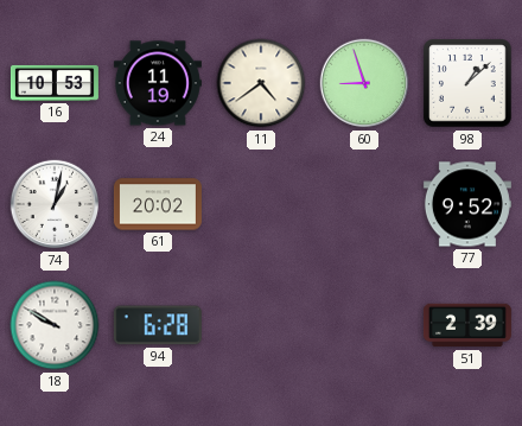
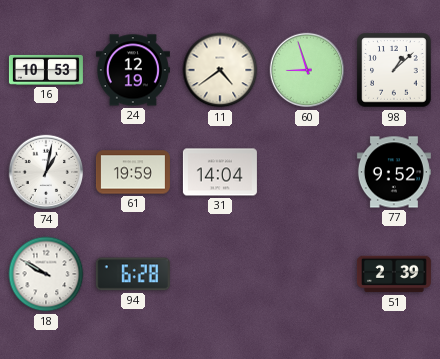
24: 11:19 -> 12:19 (133, 70)
61: 20:02 -> 19:59 (133, 172)
31: none -> 14:04 (220, 172)
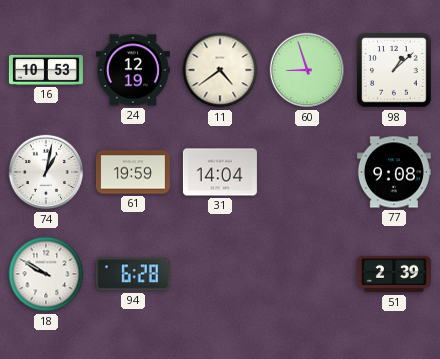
77: 9:52 -> 9:08 (394, 172)
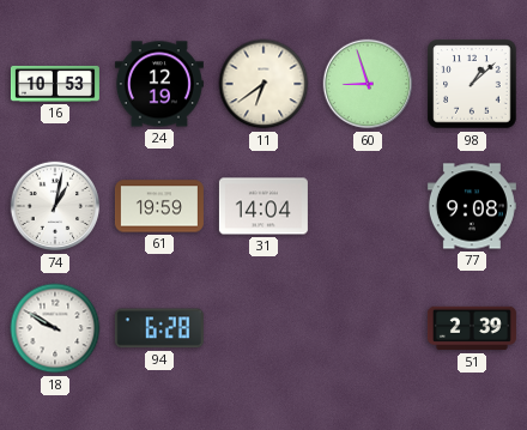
11: 4:39 -> 6:39 (263, 84)
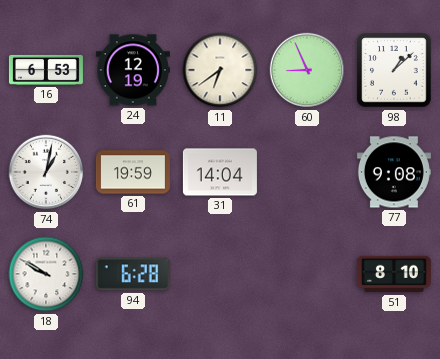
16: 10:53 -> 6:53 (46, 70)
60: 8:57 -> 8:56 (307, 70)
51: 2:39 -> 8:10 (394, 274)
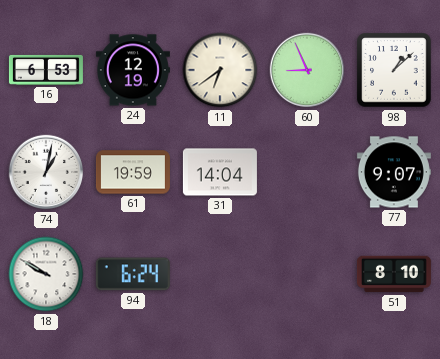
77: 9:08 -> 9:07 (394, 172)
94: 6:28 -> 6:24 (133, 274)
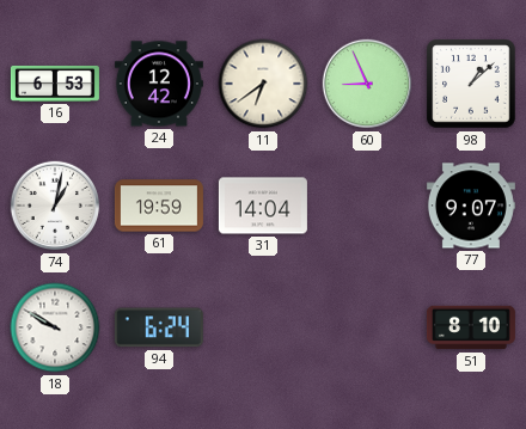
24: 12:19 -> 12:42 (159, 84)
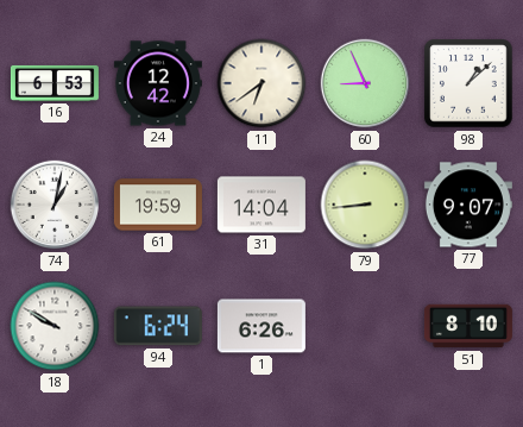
79: none -> 8:44 (365, 205)
1: none -> 6:26 (261, 326)
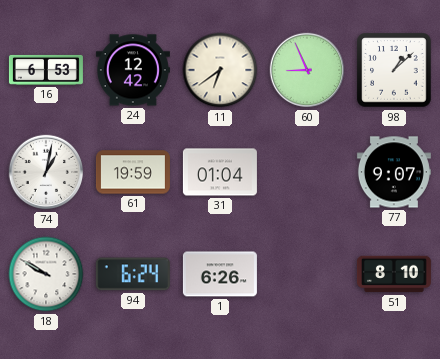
31: 14:04 -> 01:04 (220, 172)
79: 8:44 -> none (365, 205)
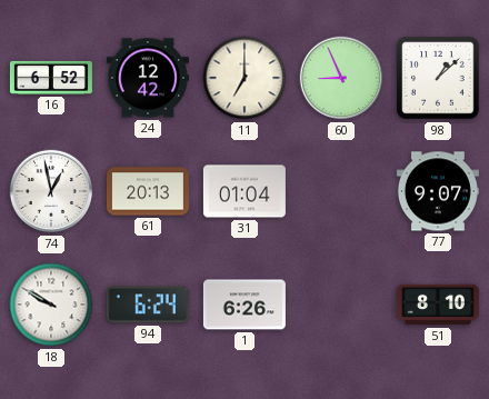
16: 6:53 -> 6:52 (51, 78)
11: 6:39 -> 7:00 (244, 78)
74: 1:02 -> 12:58 (51, 191)
61: 19:59 -> 20:13 (148, 191)
